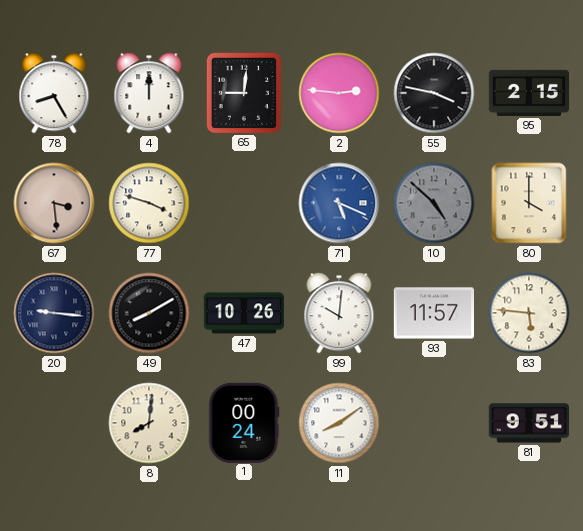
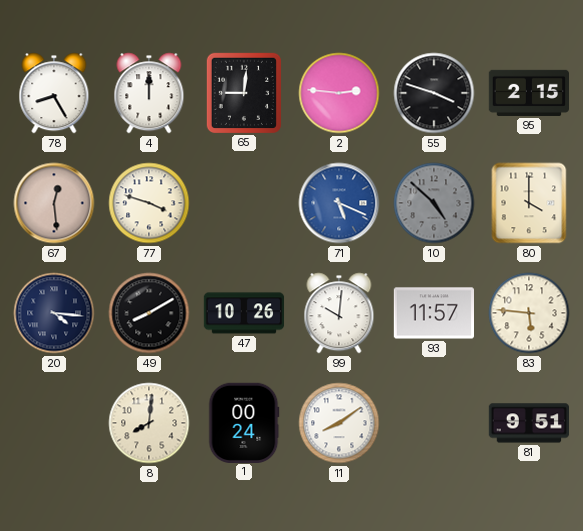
55: 3:47 -> 3:48 (434, 93)
67: 3:29 -> 12:29 (54, 203)
20: 9:16 -> 4:16 (54, 313)
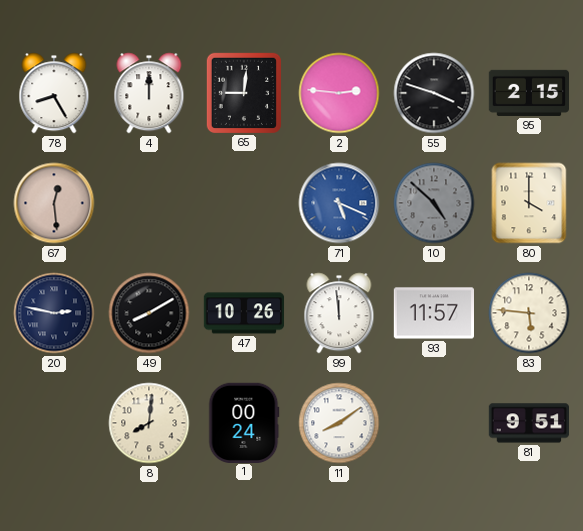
77: 3:48 -> none (149, 203)
20: 4:16 -> 2:47 (54, 313)
99: 10:01 -> 11:59 (339, 313)
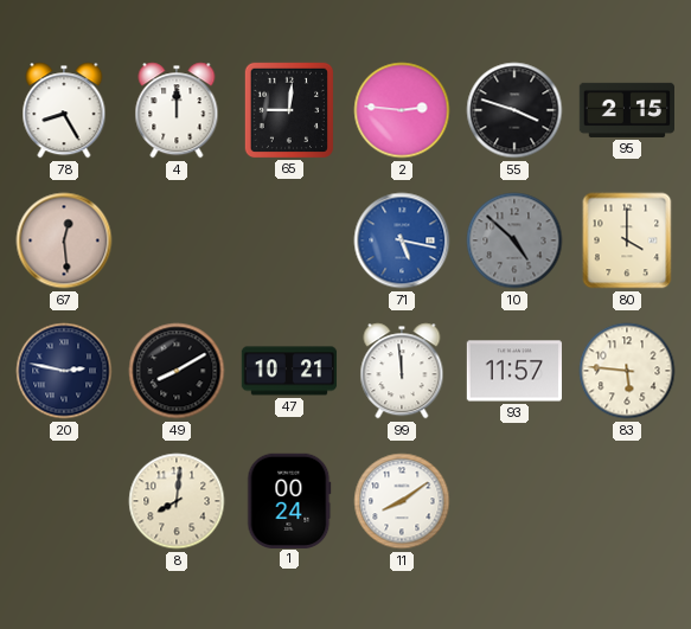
71: 5:19 -> 5:17 (402, 240)
47: 10:26 -> 10:21 (289, 371)
81: 9:51 -> none (529, 423)
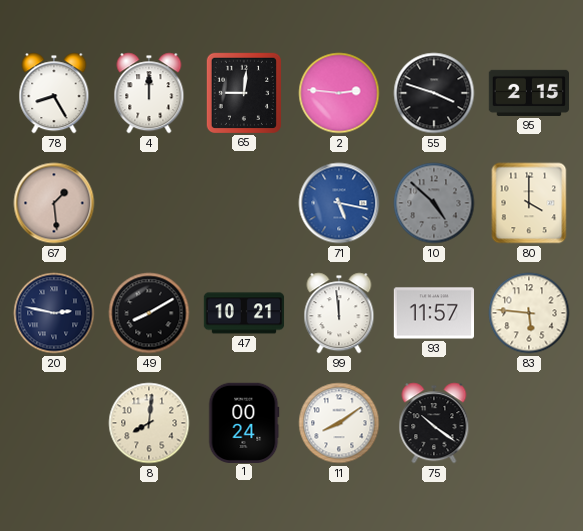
67: 12:29 -> 1:29 (54, 203)
75: none -> 10:21 (434, 423)
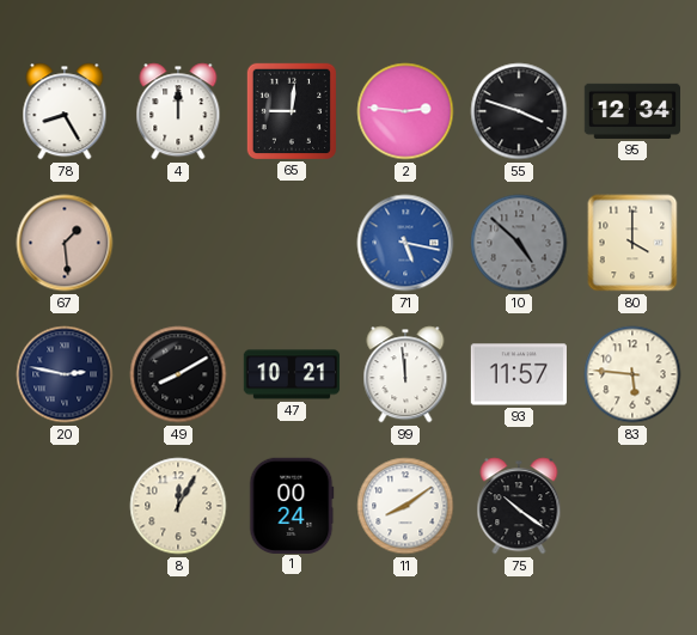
95: 2:15 -> 12:34 (631, 111)
8: 8:01 -> 12:05 (178, 506)
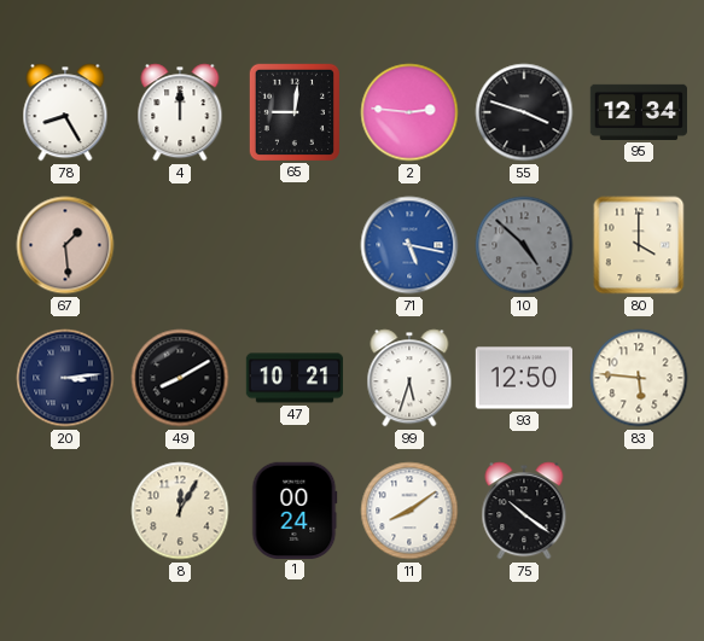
20: 2:47 -> 3:14 (65, 378)
99: 11:59 -> 5:33 (409, 378)
93: 11:57 -> 12:50 (524, 378)
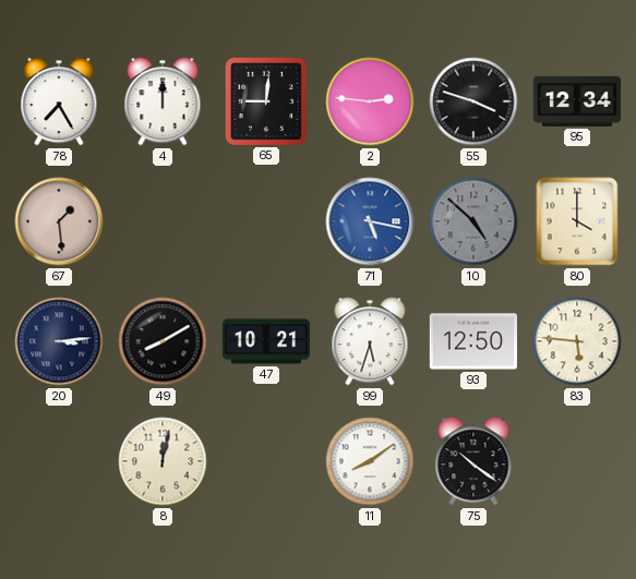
78: 8:25 -> 7:25 (59, 101)
8: 12:05 -> 12:02 (163, 461)
1: 00:24 -> none (295, 509)
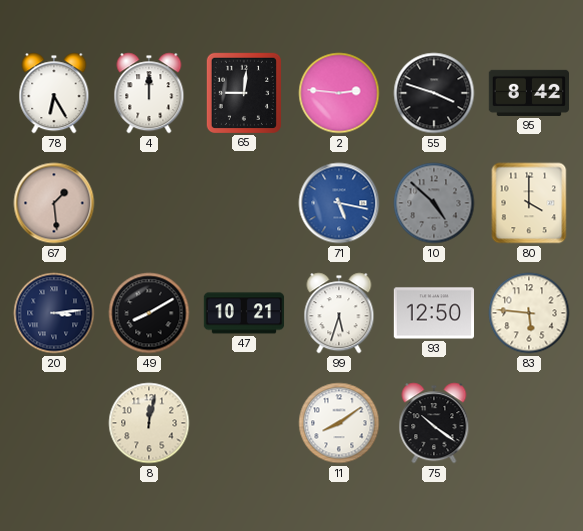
78: 7:25 -> 6:25 (54, 93)
95: 12:34 -> 8:42 (528, 93)
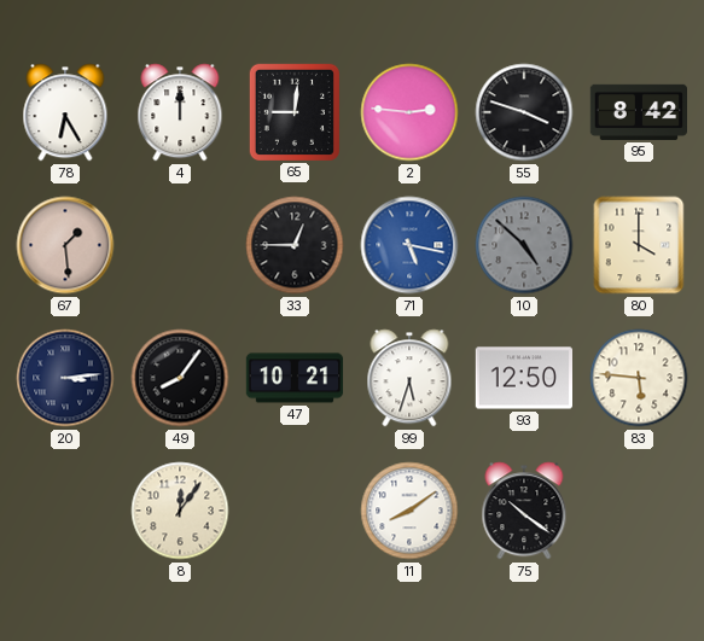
33: none -> 12:45 (295, 245)
49: 8:10 -> 8:06 (180, 378)
8: 12:02 -> 12:06 (180, 511)
